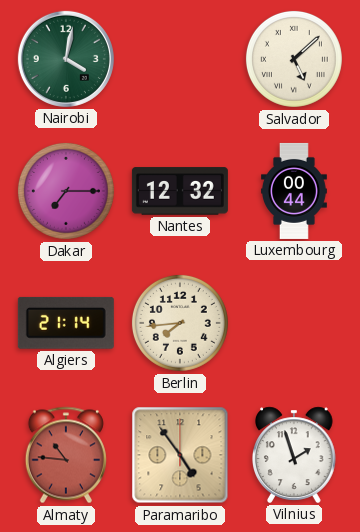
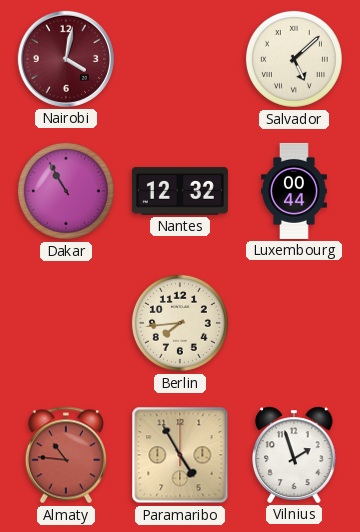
Nairobi dial: green -> burgundy (66, 59)
Dakar: 7:15 -> 10:55 (66, 191)
Algiers: 21:14 -> none (66, 323)
Paramaribo: 4:54 -> 4:55 (180, 455)
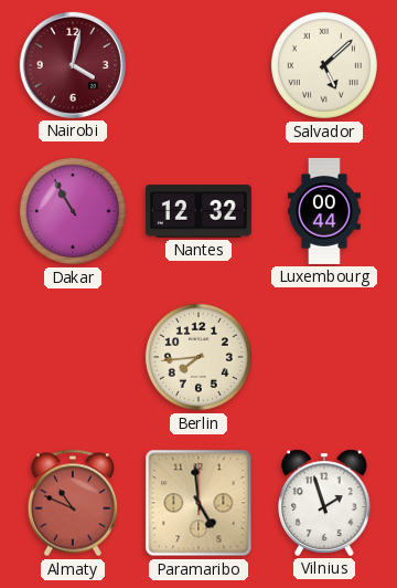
Almaty: 10:46 -> 10:49 (73, 503)
Paramaribo: 4:55 -> 4:59 (198, 503)
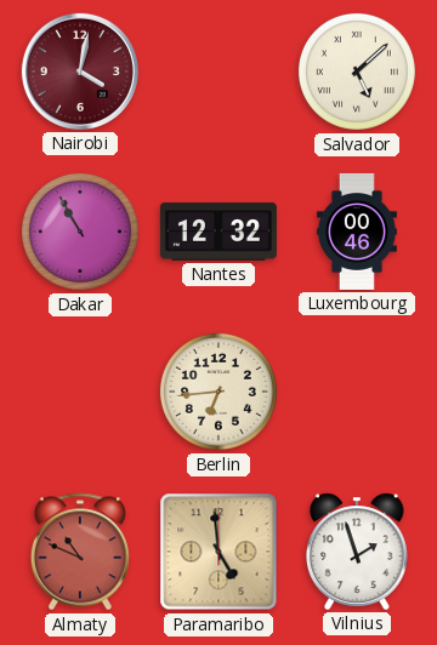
Luxembourg: 00:44 -> 00:46 (357, 232)
Berlin: 7:44 -> 6:44 (218, 392)
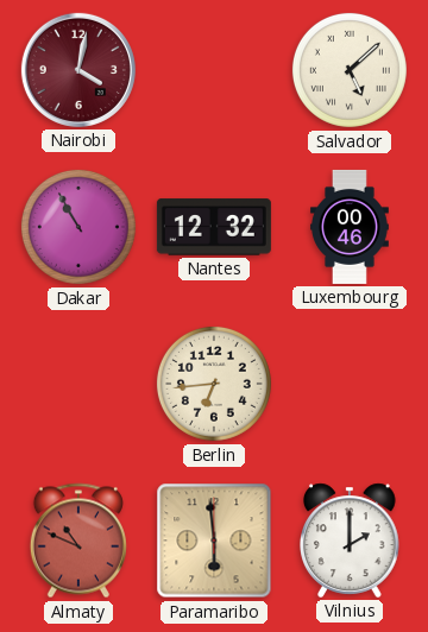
Paramaribo: 4:59 -> 5:59 (214, 541)
Vilnius: 1:57 -> 2:00 (351, 541)
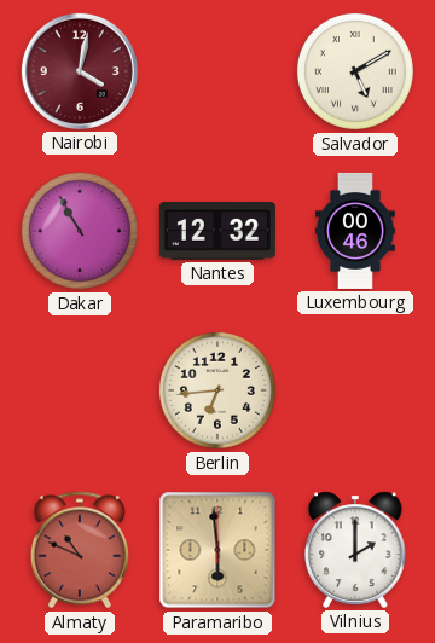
Salvador: 5:08 -> 5:10 (355, 71)
